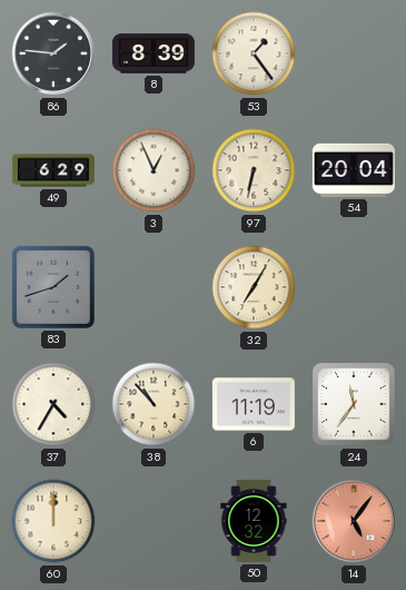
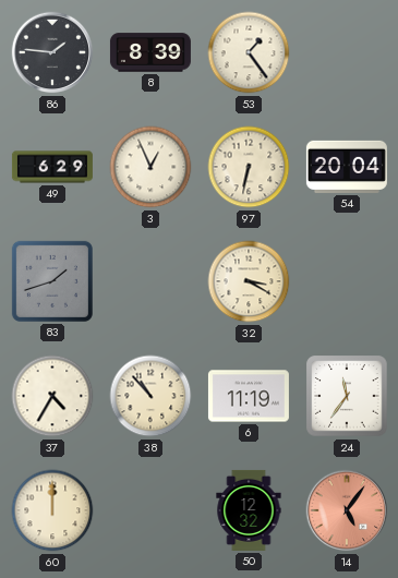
32: 7:05 -> 3:20 (249, 281)
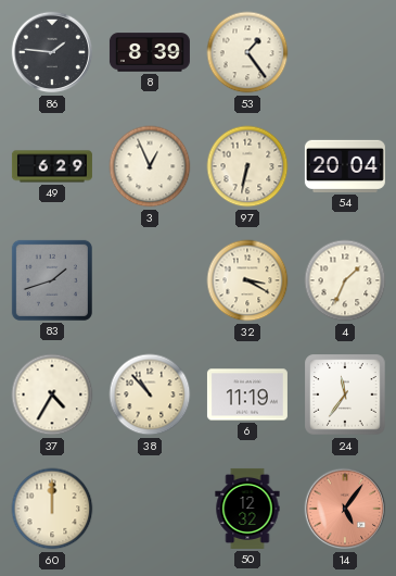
4: none -> 1:34 (345, 280)
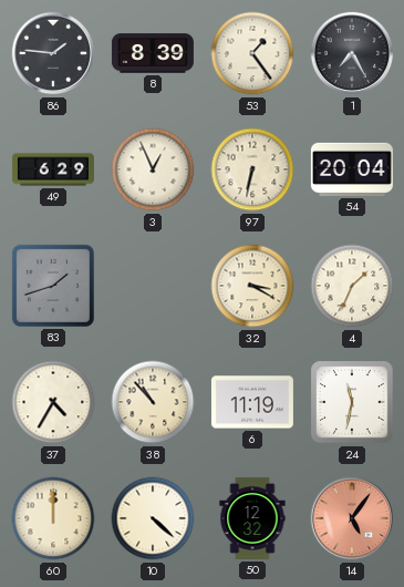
1: none -> 7:25 (352, 53)
24: 11:36 -> 11:32 (352, 402)
10: none -> 4:22 (153, 518)
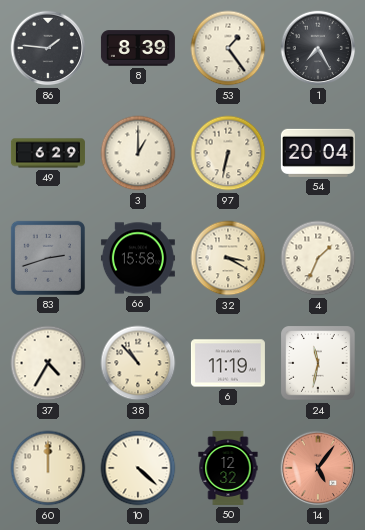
3: 12:56 -> 1:00 (138, 153)
83: 1:42 -> 2:42 (48, 258)
66: none -> 15:58 (138, 258)
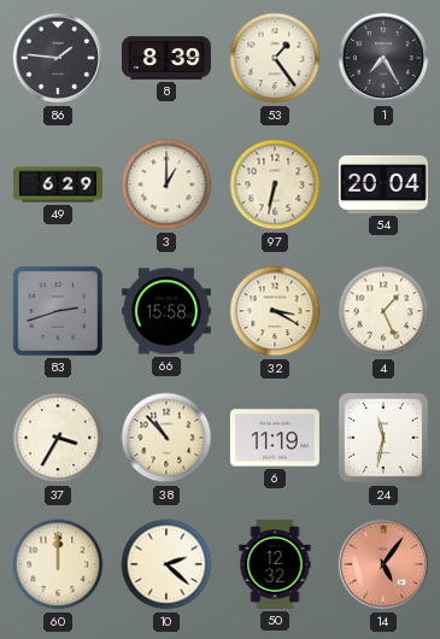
4: 1:34 -> 1:26 (383, 311)
37: 4:35 -> 3:35 (58, 438)
10: 4:22 -> 2:22 (166, 564)
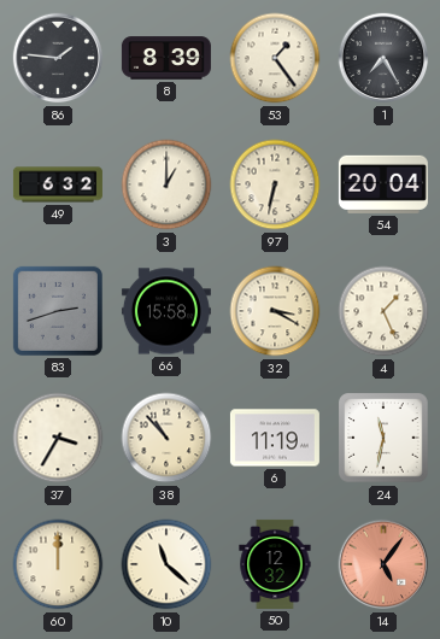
49: 6:29 -> 6:32 (58, 184)
10: 2:22 -> 11:22 (166, 564)
